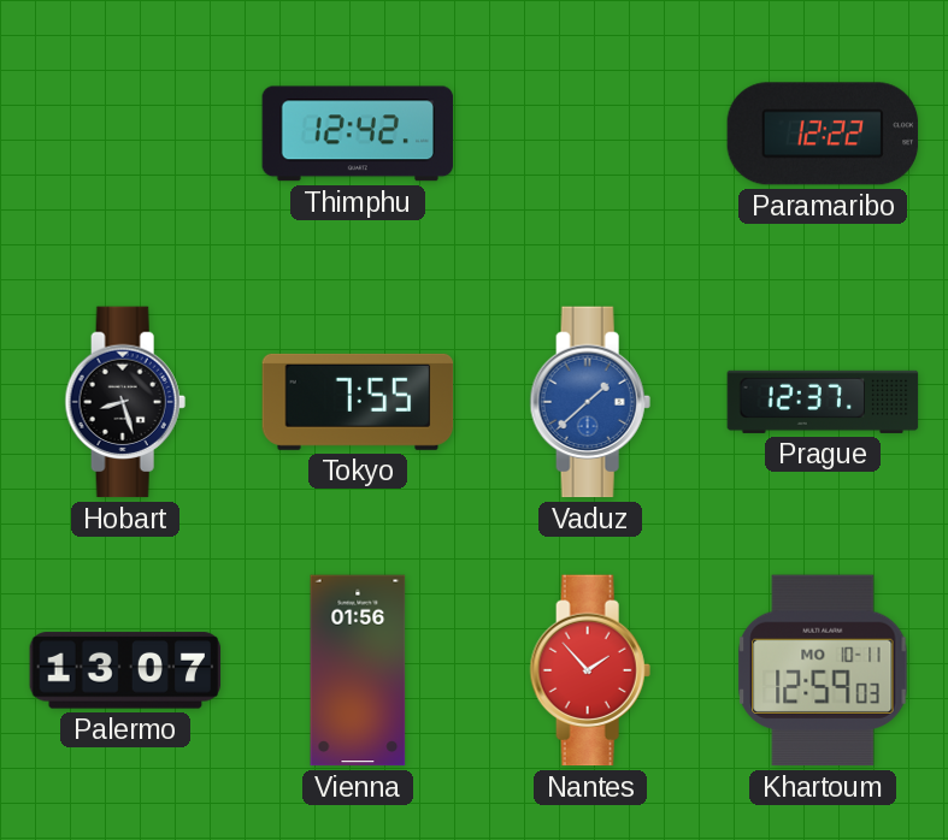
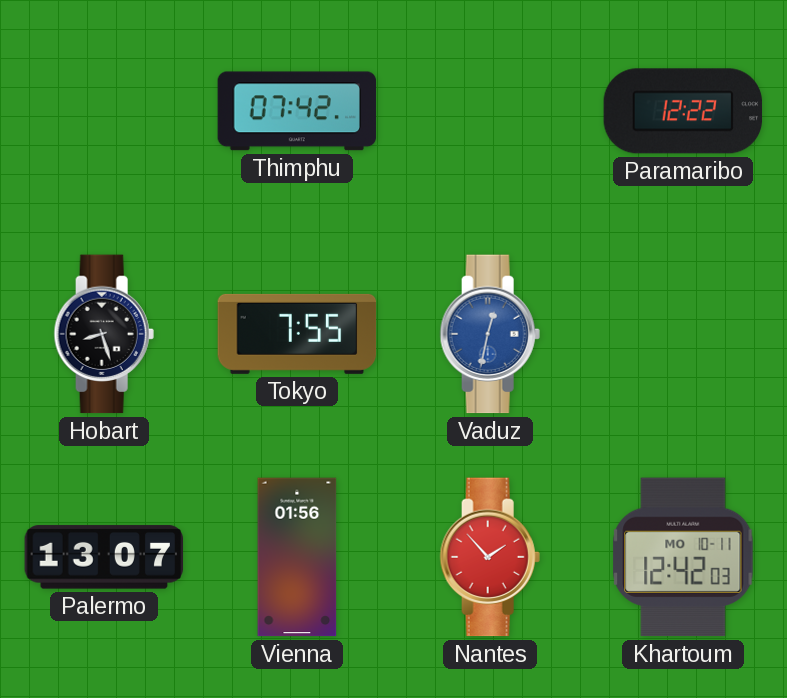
Thimphu: 12:42 -> 07:42 (297, 111)
Vaduz: 1:38 -> 12:32 (490, 334)
Prague: 12:37 -> none (823, 402)
Khartoum: 12:59 -> 12:42 (683, 557)
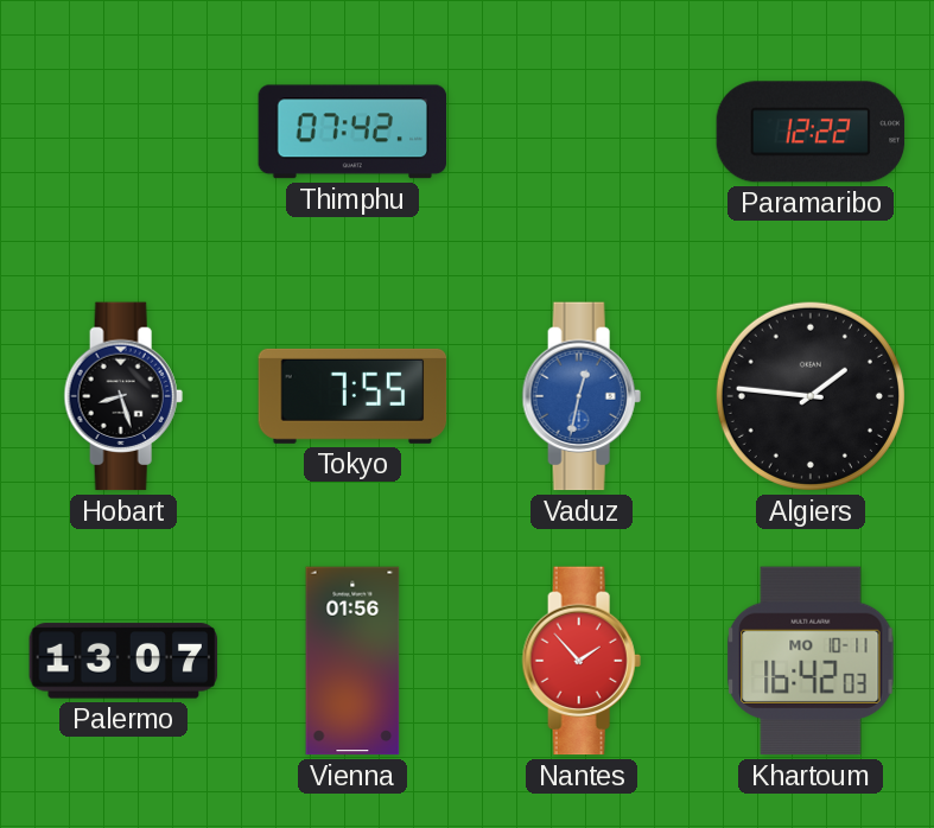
Algiers: none -> 1:46 (811, 396)
Khartoum: 12:42 -> 16:42 (811, 661)
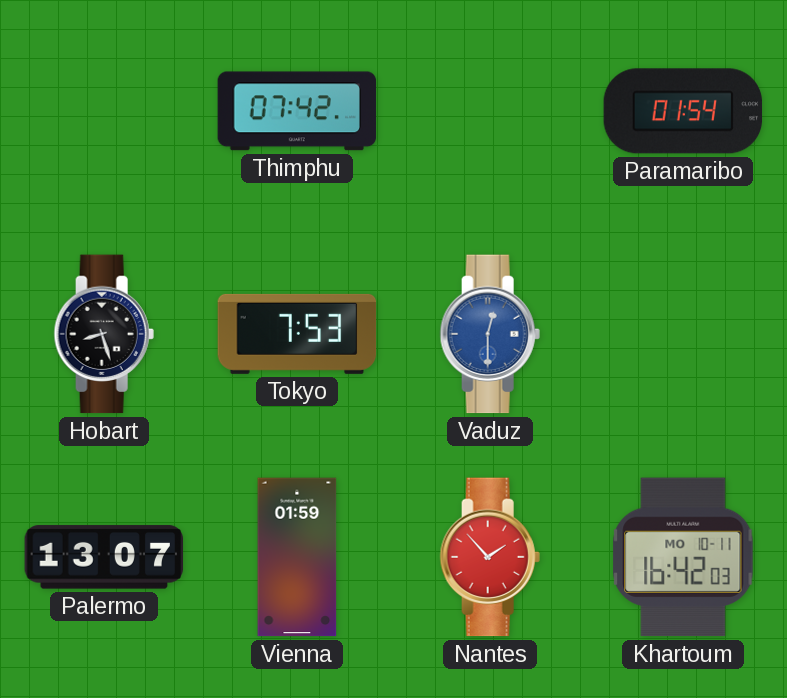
Paramaribo: 12:22 -> 01:54 (683, 111)
Tokyo: 7:55 -> 7:53 (297, 334)
Vaduz: 12:32 -> 12:30 (490, 334)
Algiers: 1:46 -> none (811, 396)
Vienna: 01:56 -> 01:59 (297, 557)
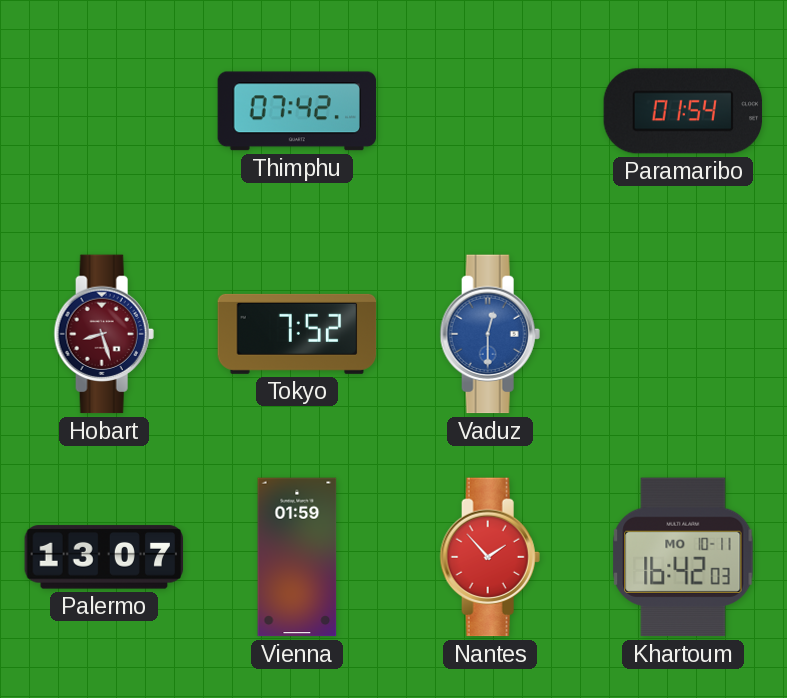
Hobart dial: black -> burgundy (104, 334)
Tokyo: 7:53 -> 7:52 (297, 334)
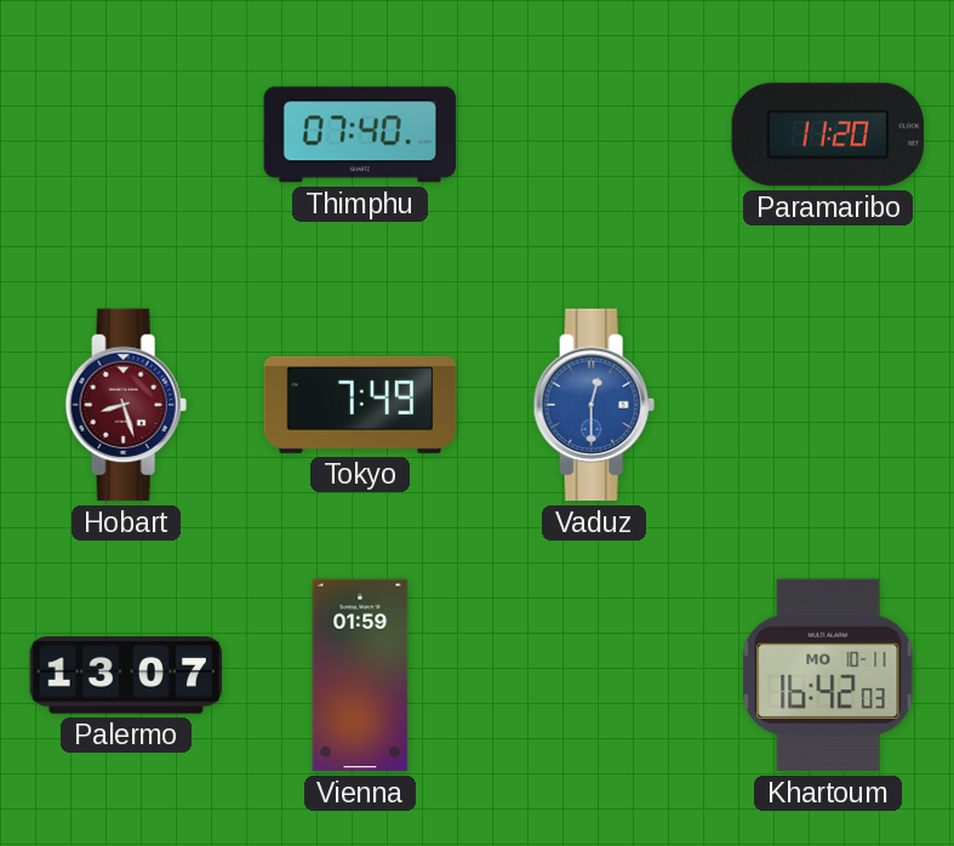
Thimphu: 07:42 -> 07:40 (360, 135)
Paramaribo: 01:54 -> 11:20 (828, 135)
Tokyo: 7:52 -> 7:49 (360, 405)
Nantes: 1:53 -> none (490, 557)
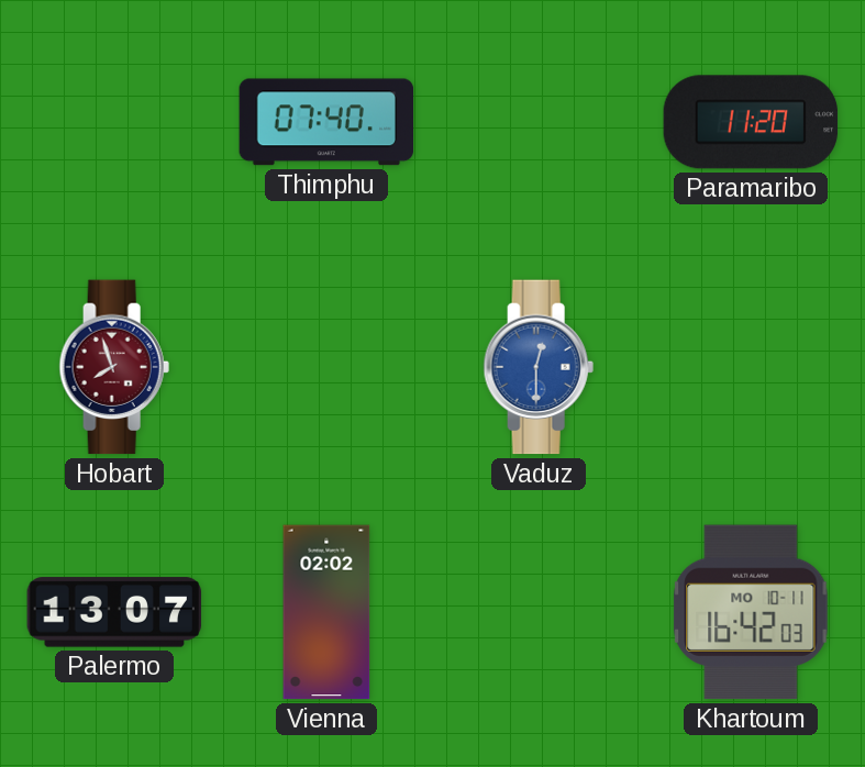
Hobart: 8:27 -> 7:57 (114, 367)
Tokyo: 7:49 -> none (360, 405)
Vienna: 01:59 -> 02:02 (326, 612)
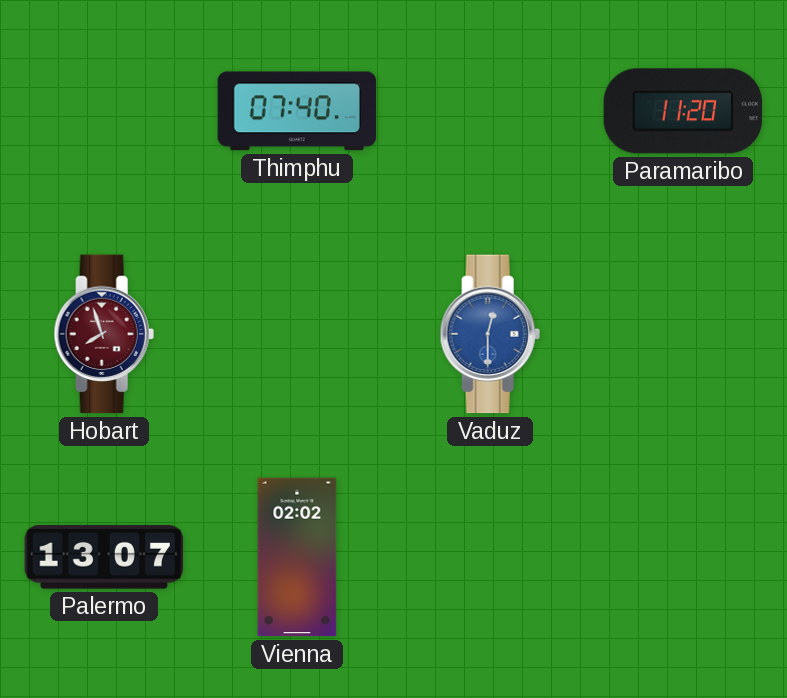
Khartoum: 16:42 -> none (751, 612)
